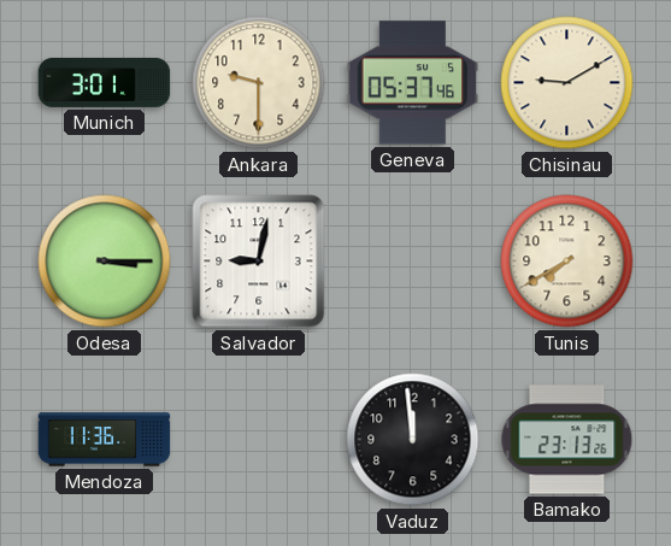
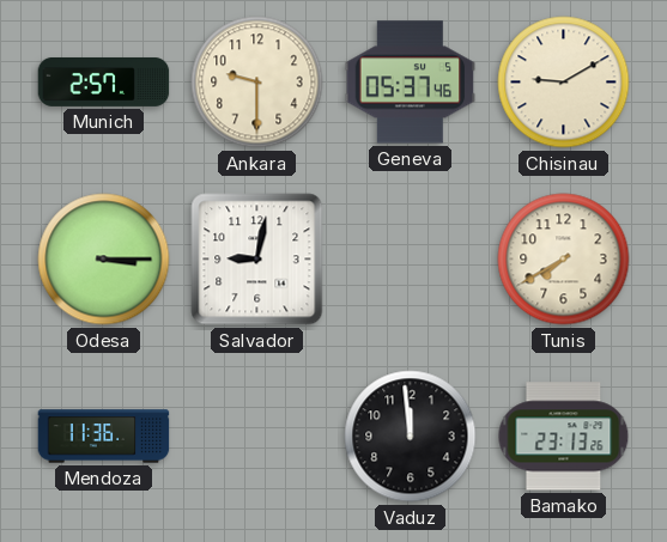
Munich: 3:01 -> 2:57 (104, 81)
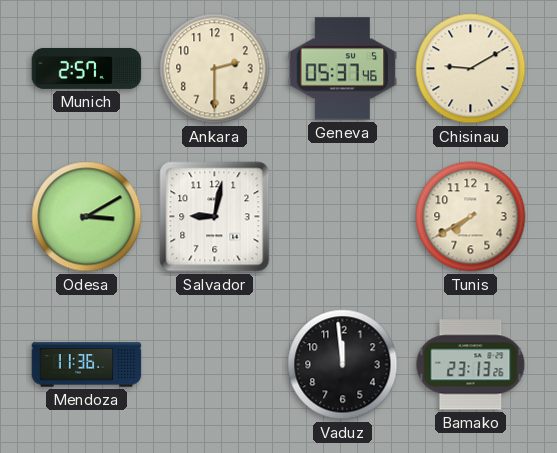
Ankara: 9:30 -> 2:30 (215, 69)
Odesa: 3:15 -> 3:10 (87, 217)
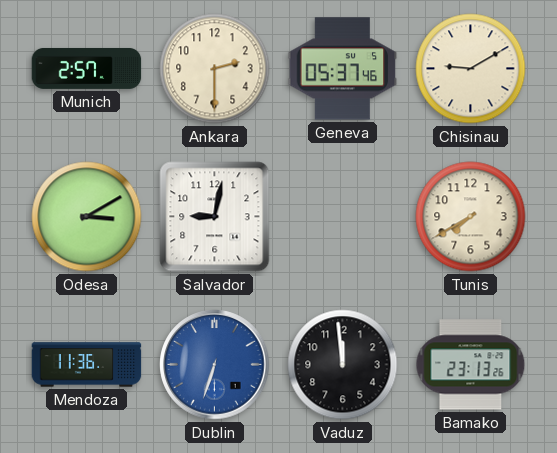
Dublin: none -> 6:33 (215, 365)
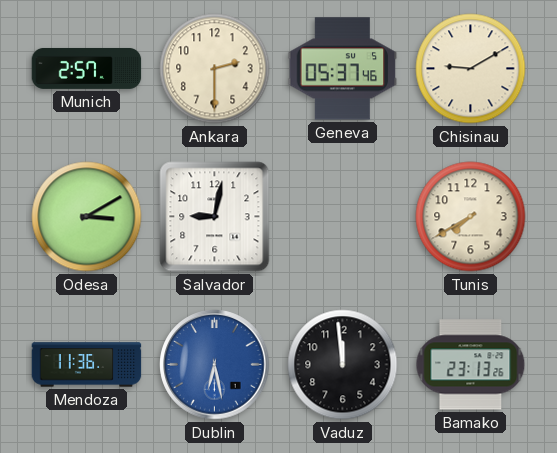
Dublin: 6:33 -> 6:28 (215, 365)
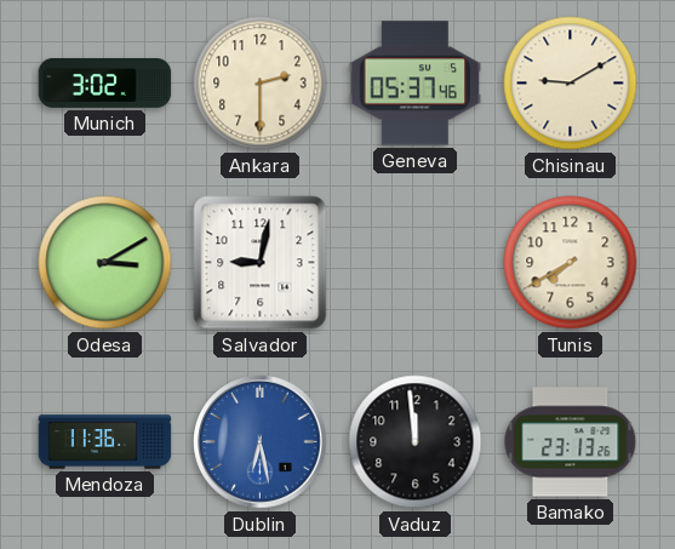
Munich: 2:57 -> 3:02 (105, 82)
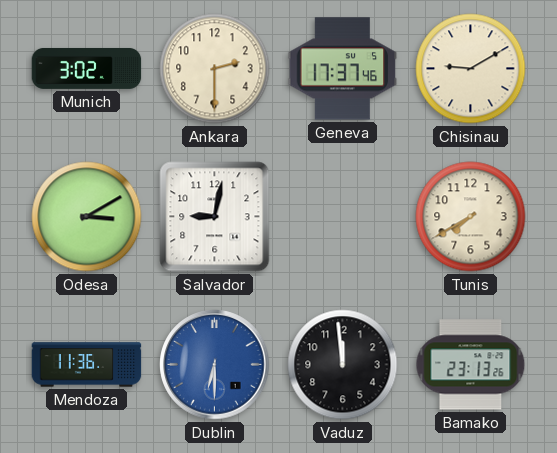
Geneva: 05:37 -> 17:37 (343, 69)
Dublin: 6:28 -> 6:30 (215, 365)
